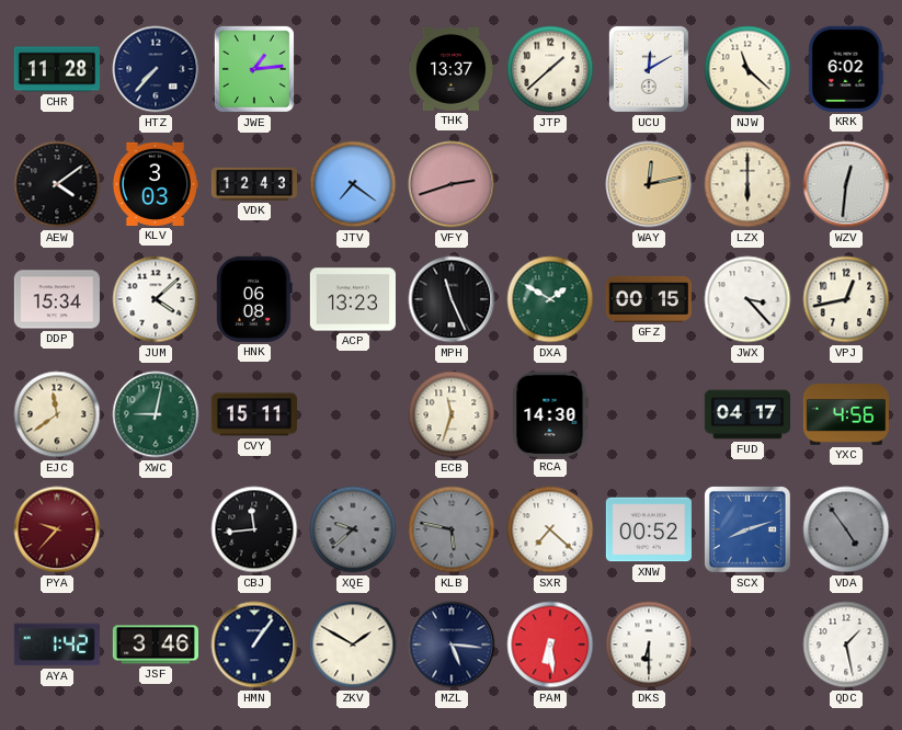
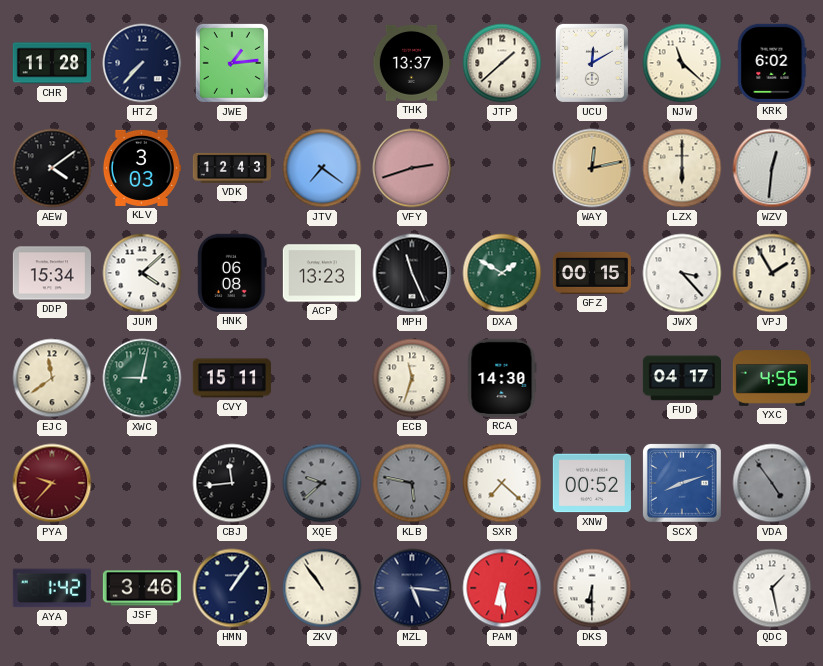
VPJ: 12:43 -> 1:55 (772, 273)
ZKV: 1:50 -> 10:54 (322, 588)
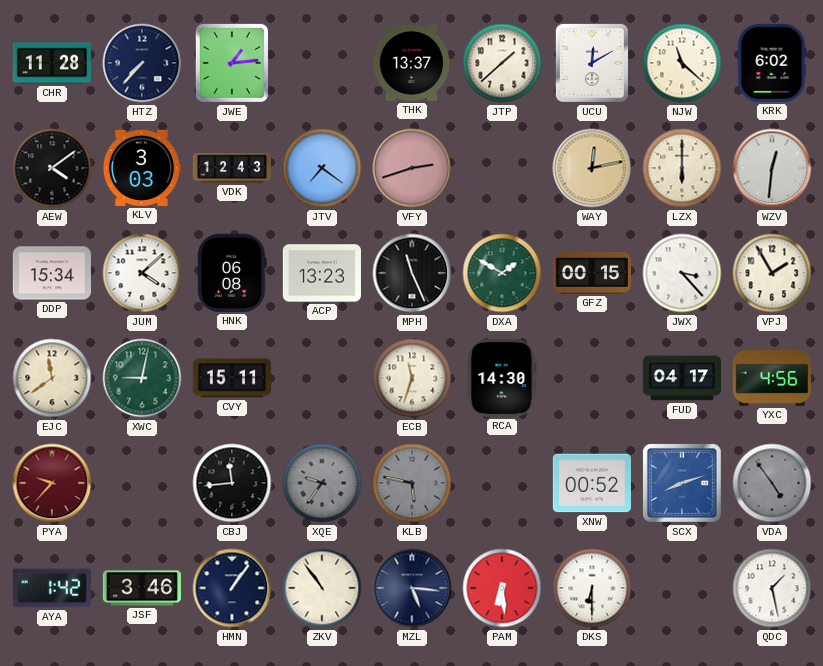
XQE: 9:38 -> 9:36 (322, 483)
SXR: 7:22 -> none (502, 483)
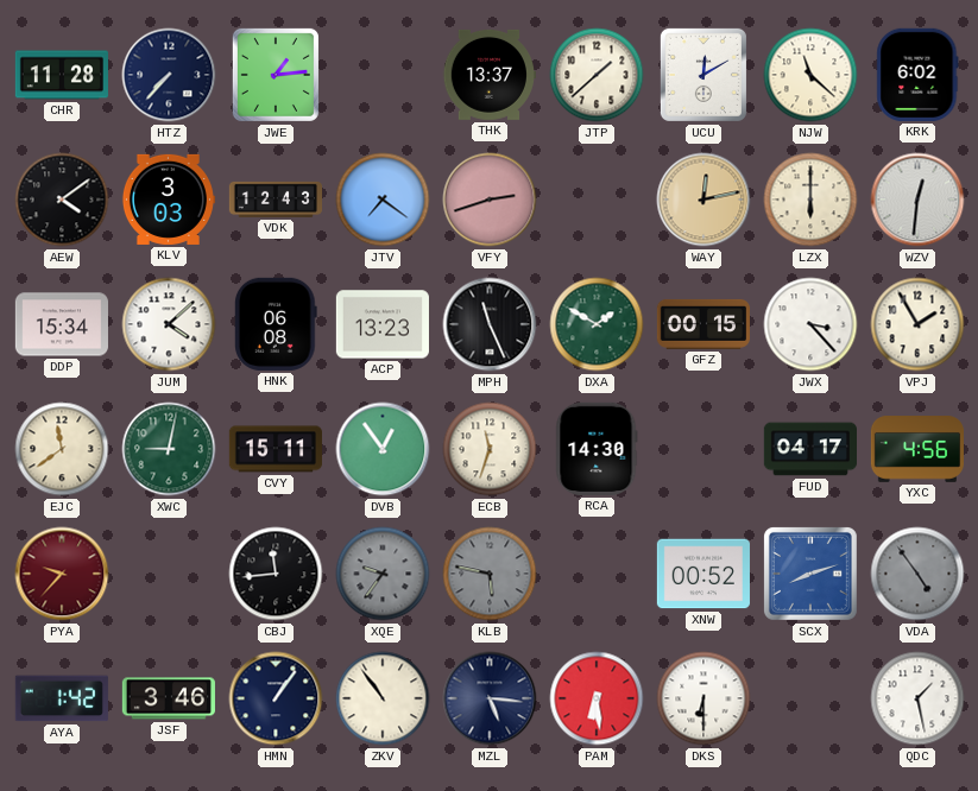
DVB: none -> 12:54 (383, 449)
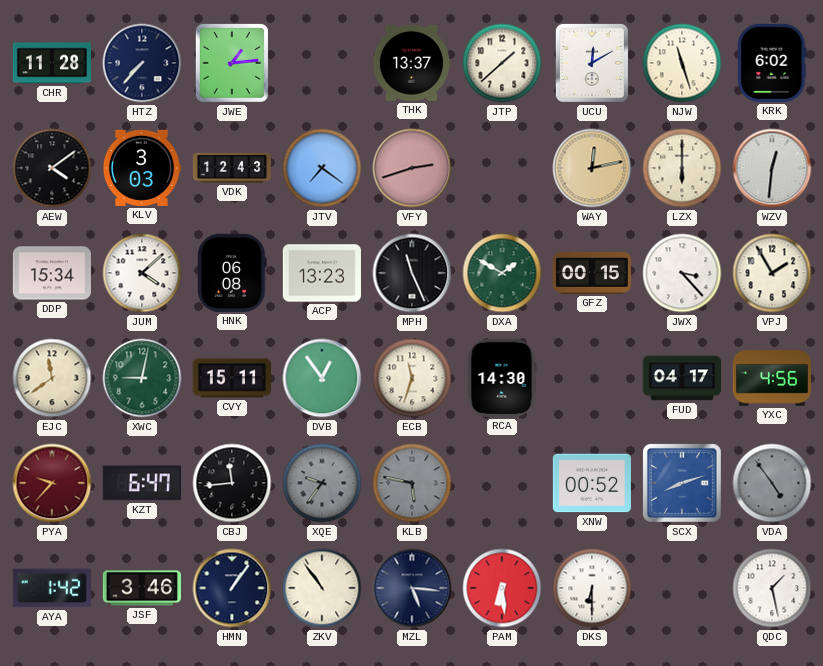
NJW: 11:22 -> 11:27 (682, 63)
KZT: none -> 6:47 (142, 483)
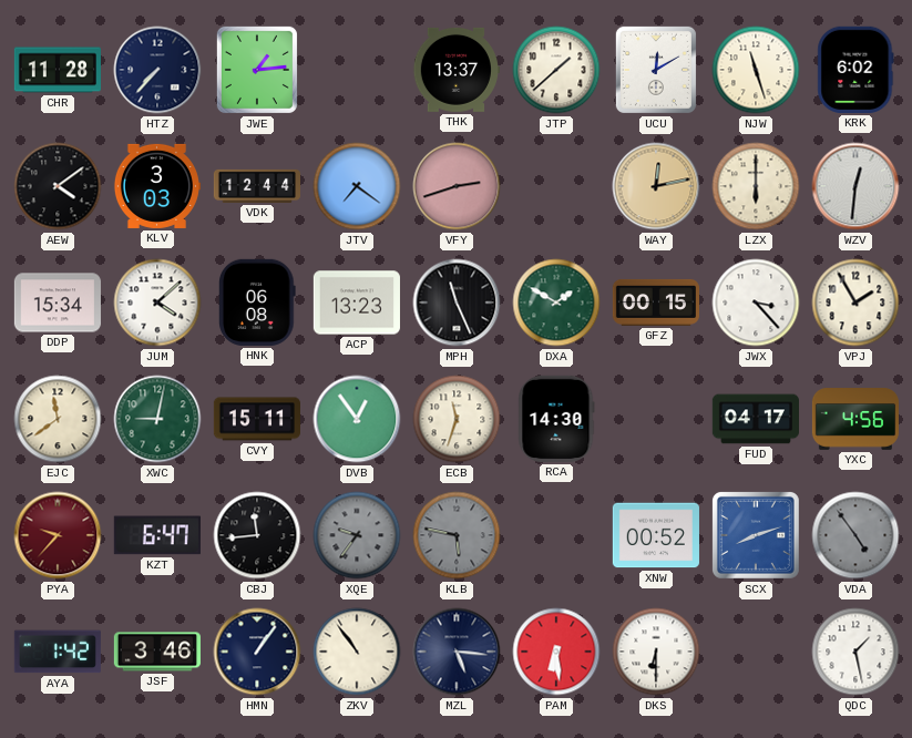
VDK: 12:43 -> 12:44 (256, 186)
